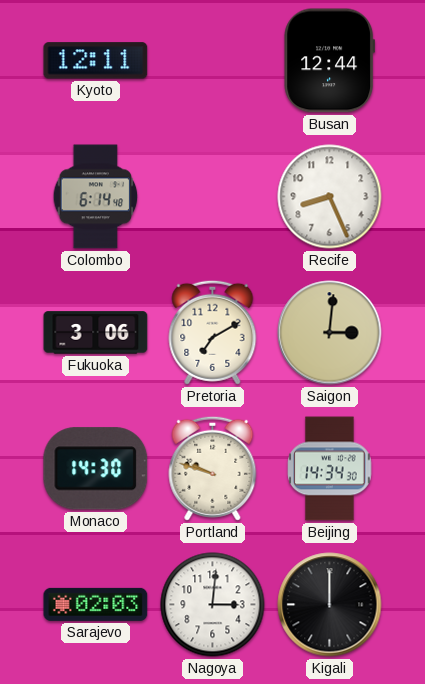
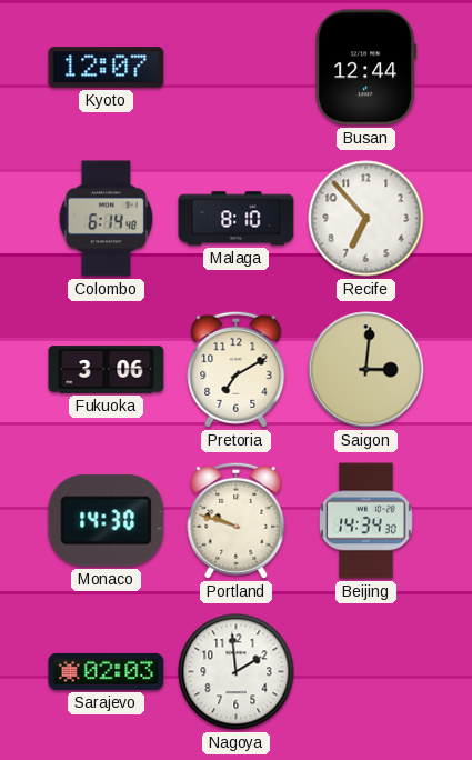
Kyoto: 12:11 -> 12:07 (107, 68)
Malaga: none -> 8:10 (237, 219)
Recife: 8:26 -> 6:53 (366, 219)
Nagoya: 3:01 -> 1:59 (237, 672)
Kigali: 12:00 -> none (330, 605)
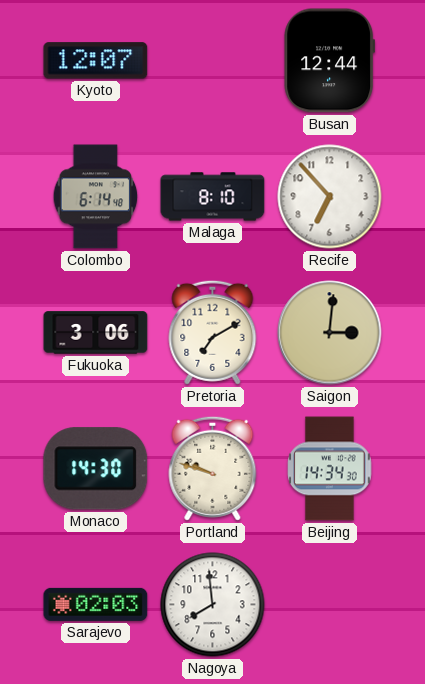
Nagoya: 1:59 -> 7:59 (213, 605)
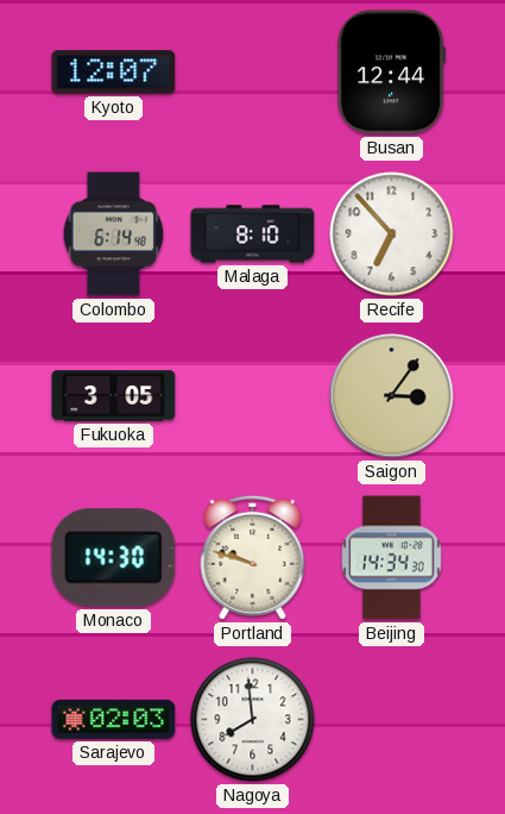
Fukuoka: 3:06 -> 3:05 (114, 396)
Pretoria: 7:10 -> none (213, 332)
Saigon: 3:01 -> 3:06 (392, 396)
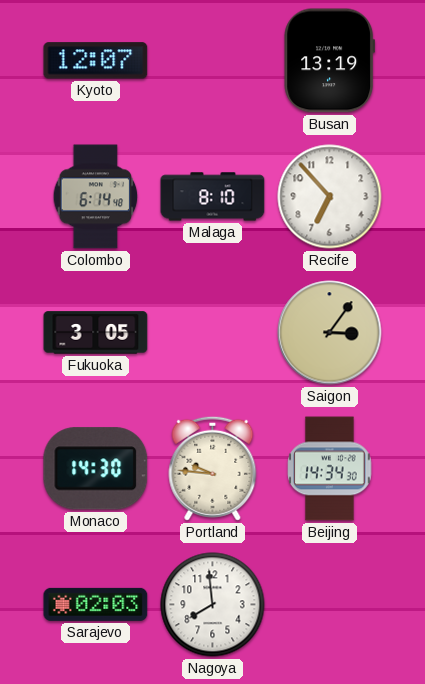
Busan: 12:44 -> 13:19 (330, 61)
Portland: 9:48 -> 9:46 (213, 468)
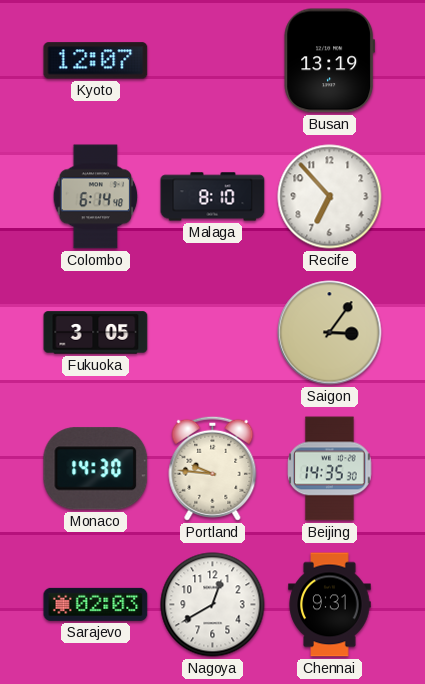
Beijing: 14:34 -> 14:35 (330, 469)
Nagoya: 7:59 -> 12:40 (213, 605)
Chennai: none -> 9:31 (330, 605)
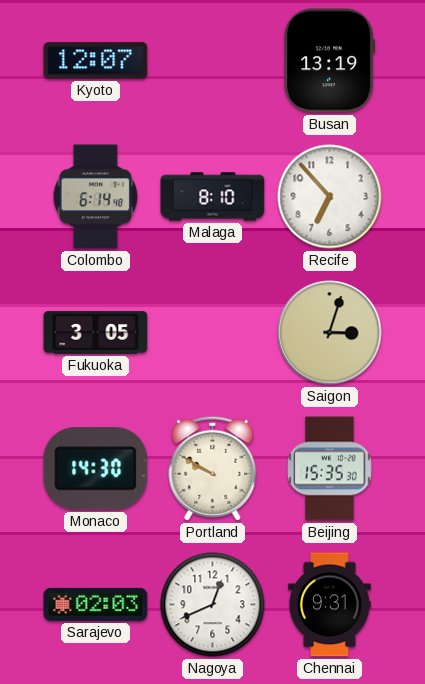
Saigon: 3:06 -> 3:03 (330, 333)
Portland: 9:46 -> 9:50 (213, 468)
Beijing: 14:35 -> 15:35 (330, 469)
Nagoya: 12:40 -> 12:41 (213, 605)
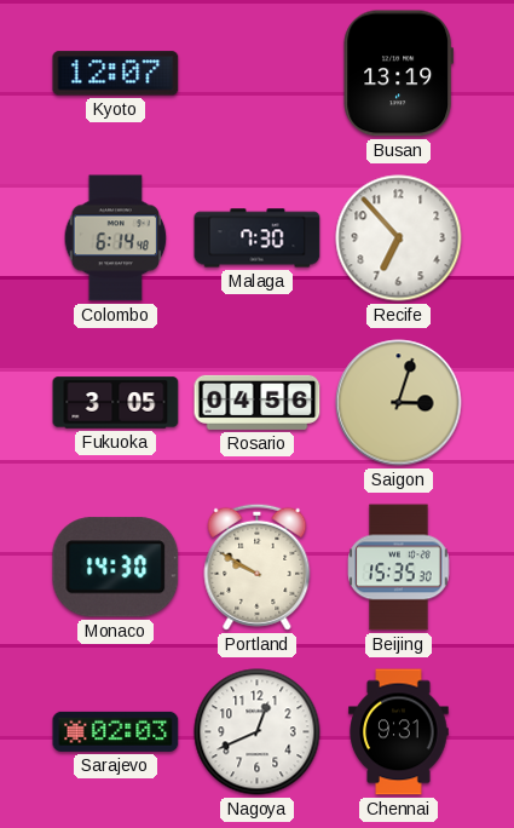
Malaga: 8:10 -> 7:30 (258, 238)
Rosario: none -> 04:56 (258, 402)
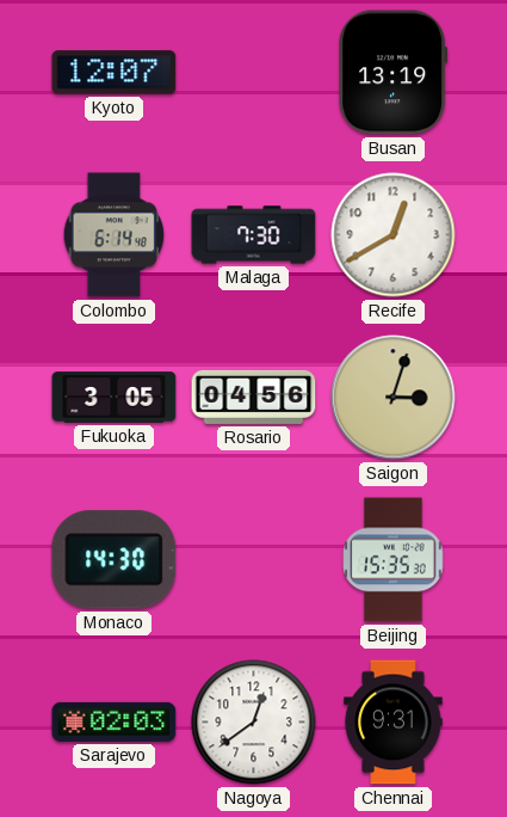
Recife: 6:53 -> 12:40 (394, 235)
Portland: 9:50 -> none (258, 567)
Nagoya: 12:41 -> 12:39 (254, 723)
